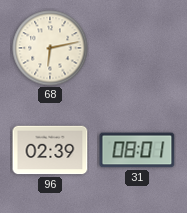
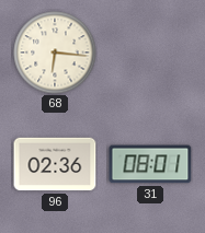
68: 6:13 -> 6:16 (55, 53)
96: 02:39 -> 02:36 (55, 164)
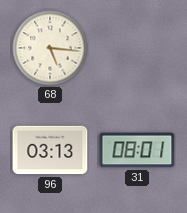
68: 6:16 -> 5:16 (50, 48)
96: 02:36 -> 03:13 (50, 150)
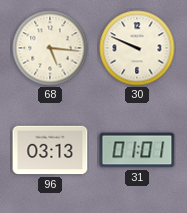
30: none -> 9:49 (137, 48)
31: 08:01 -> 01:01 (137, 150)
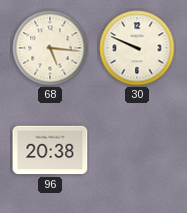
96: 03:13 -> 20:38 (50, 150)
31: 01:01 -> none (137, 150)
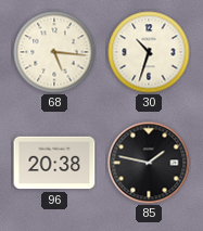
30: 9:49 -> 10:33 (149, 52)
85: none -> 1:47 (149, 163)
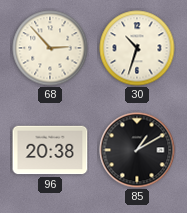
68: 5:16 -> 2:53 (50, 48)
85: 1:47 -> 1:10 (137, 150)
